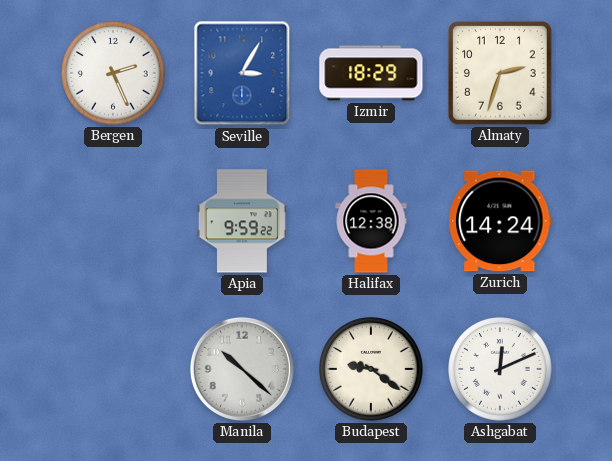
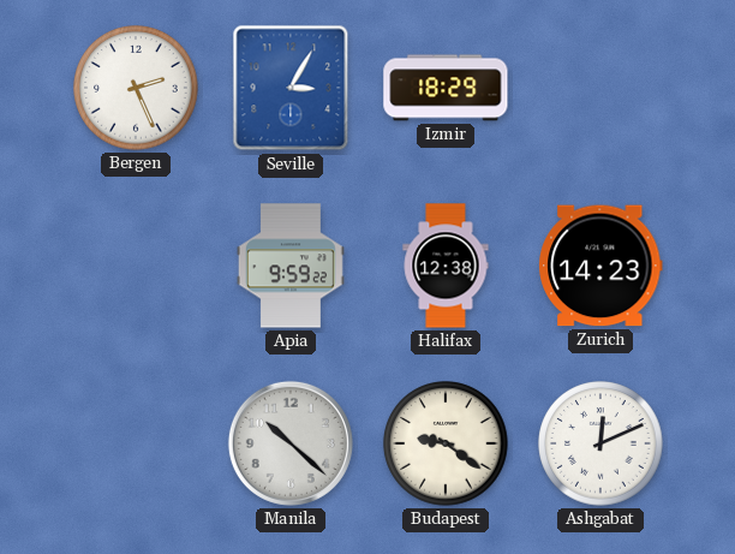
Almaty: 2:33 -> none (501, 74)
Zurich: 14:24 -> 14:23 (602, 266)
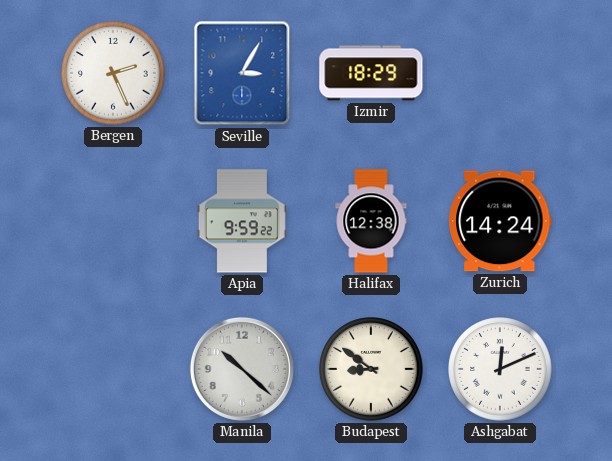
Zurich: 14:23 -> 14:24 (501, 221)
Budapest: 9:21 -> 8:51 (371, 369)
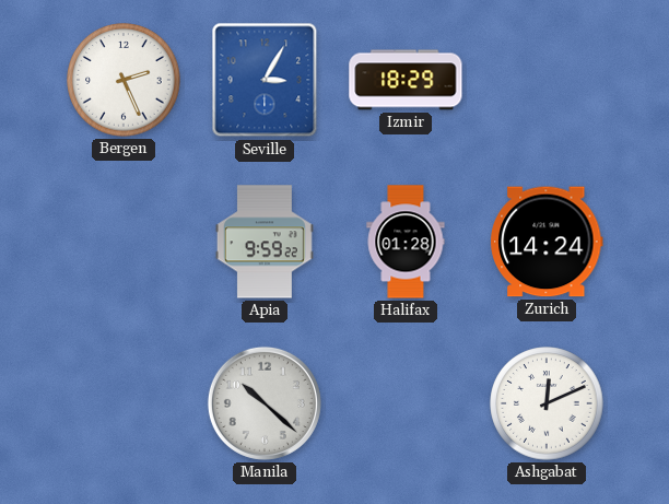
Halifax: 12:38 -> 01:28 (406, 242)
Budapest: 8:51 -> none (371, 369)
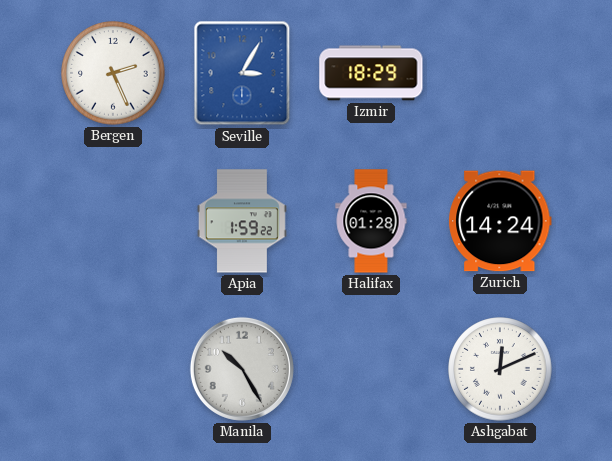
Apia: 9:59 -> 1:59 (242, 221)
Manila: 10:22 -> 10:25 (242, 369)
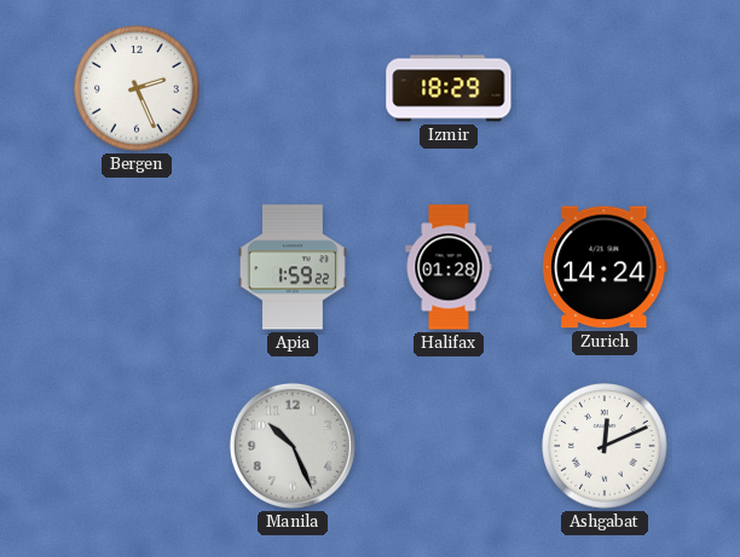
Seville: 3:05 -> none (242, 73)
Manila: 10:25 -> 10:26 (293, 446)
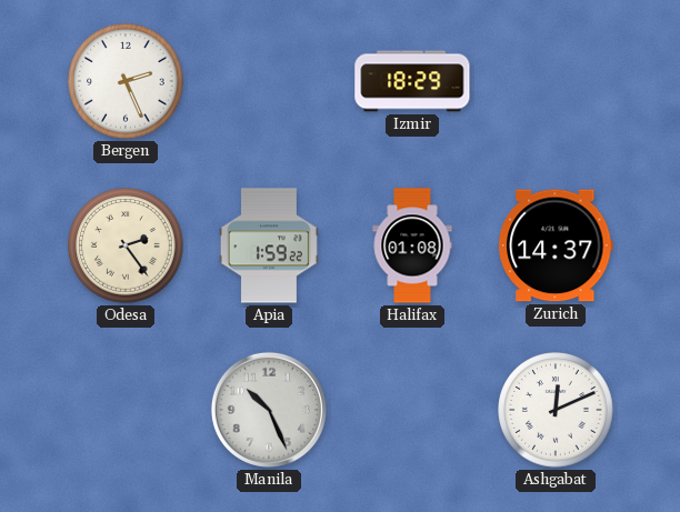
Odesa: none -> 2:24 (126, 245)
Halifax: 01:28 -> 01:08 (412, 245)
Zurich: 14:24 -> 14:37 (557, 245)
